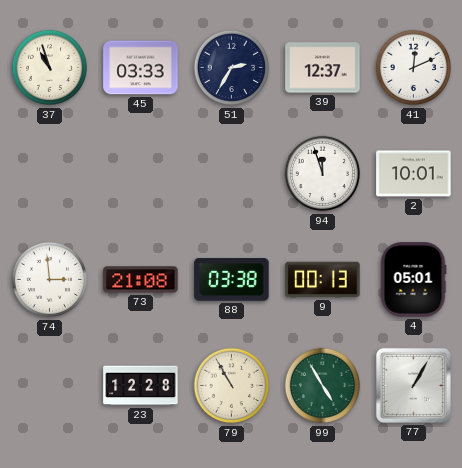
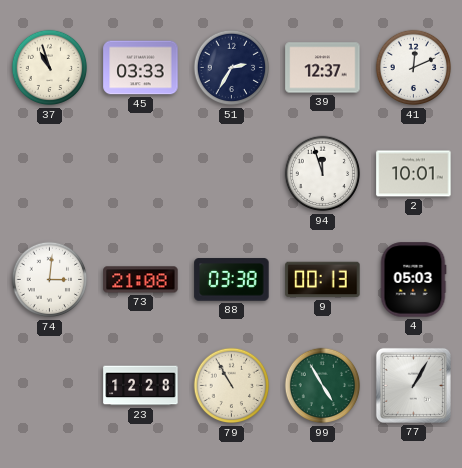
74: 2:59 -> 3:01 (50, 280)
4: 05:01 -> 05:03 (413, 280)
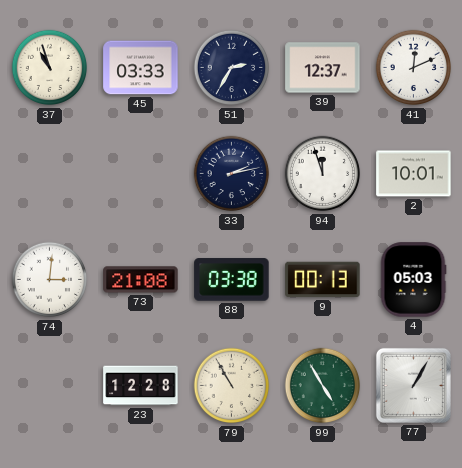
33: none -> 2:13 (232, 174)
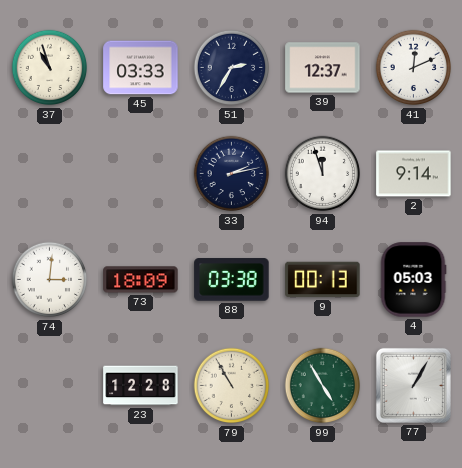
2: 10:01 -> 9:14 (414, 174)
73: 21:08 -> 18:09 (141, 280)
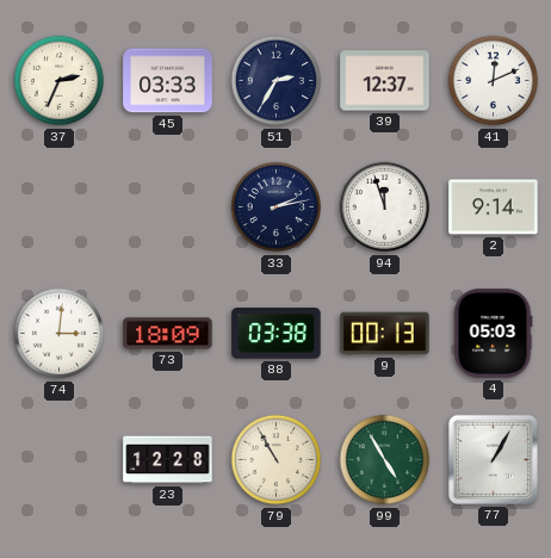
37: 10:57 -> 2:34 (60, 81)
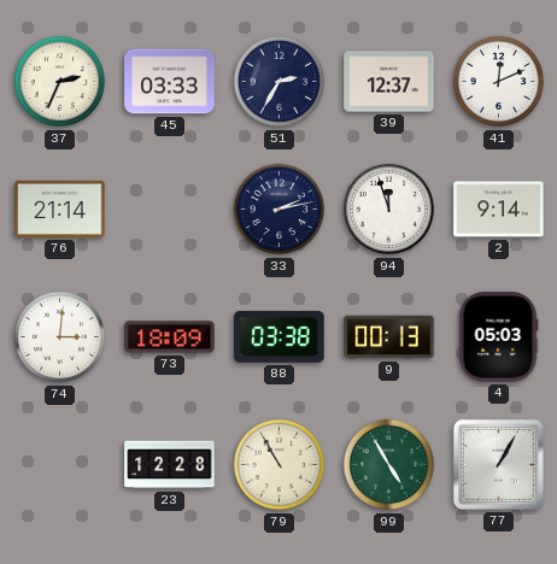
76: none -> 21:14 (60, 208)
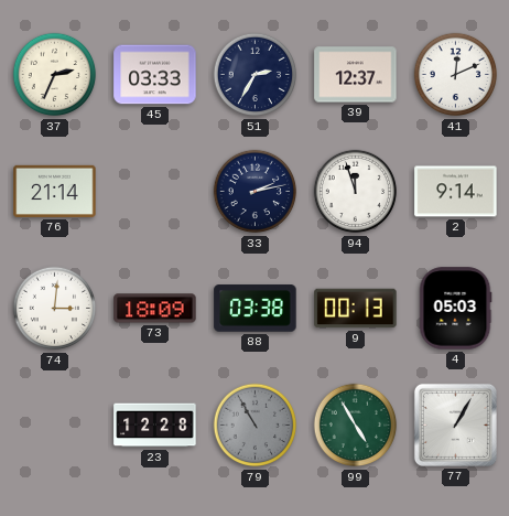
79 dial: cream -> grey (256, 426)
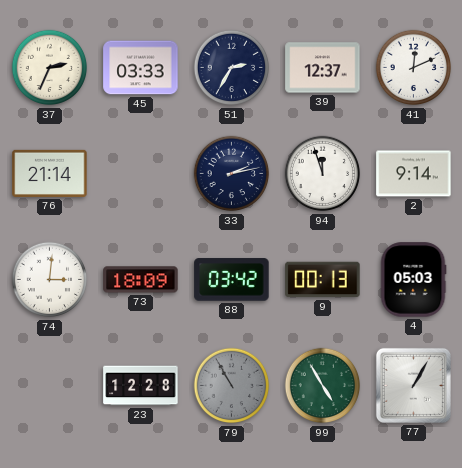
88: 03:38 -> 03:42 (232, 280)
